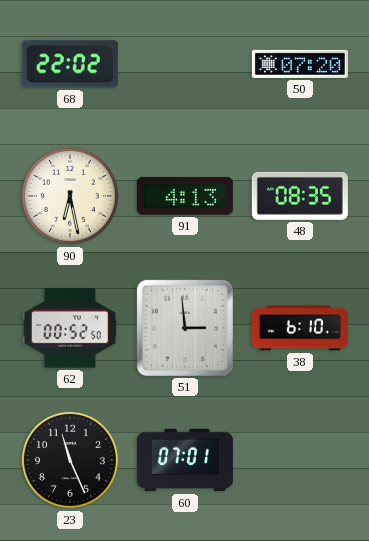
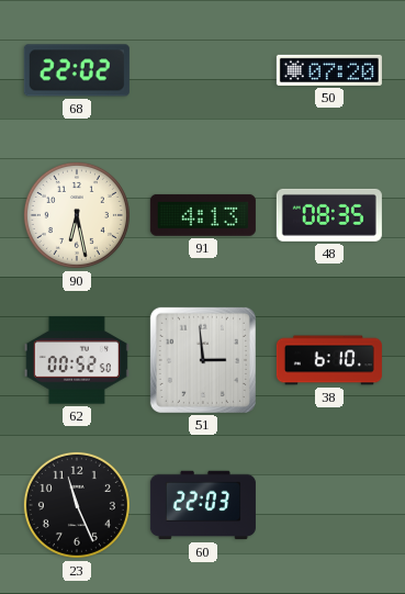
60: 07:01 -> 22:03 (203, 505)
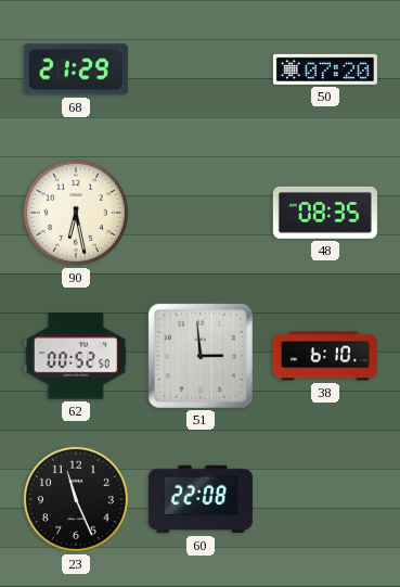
68: 22:02 -> 21:29 (76, 69)
91: 4:13 -> none (203, 215)
60: 22:03 -> 22:08 (201, 499)
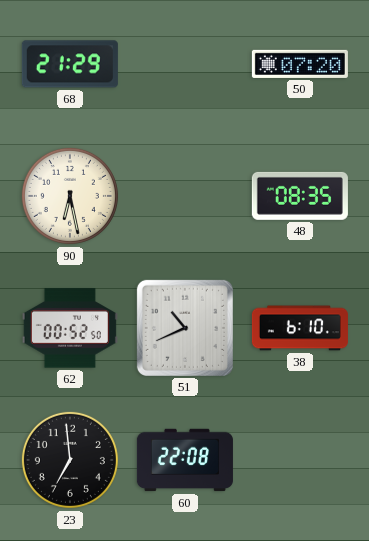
51: 2:59 -> 10:41 (185, 328)
23: 11:26 -> 6:59 (70, 460)
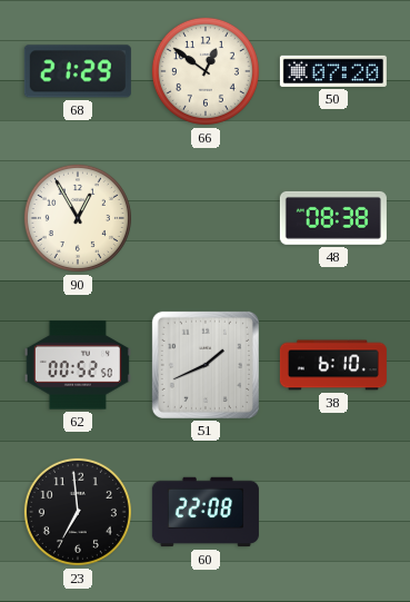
66: none -> 12:51 (206, 71)
90: 6:28 -> 12:55 (78, 218)
48: 08:35 -> 08:38 (333, 218)
51: 10:41 -> 1:41 (206, 365)
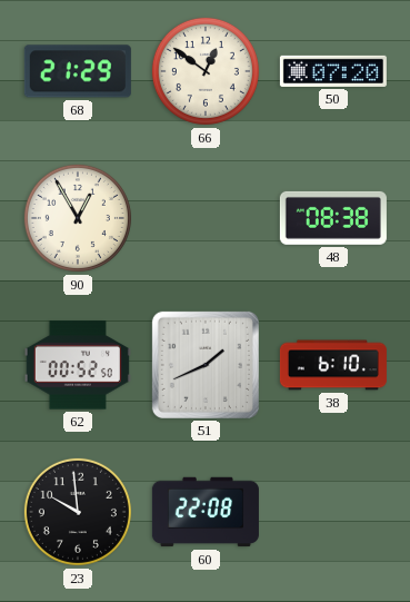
23: 6:59 -> 9:59 (78, 512)
